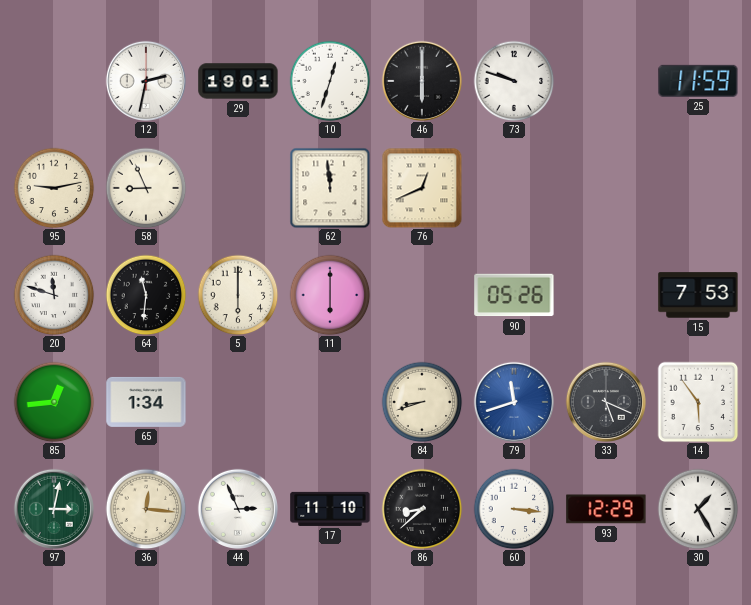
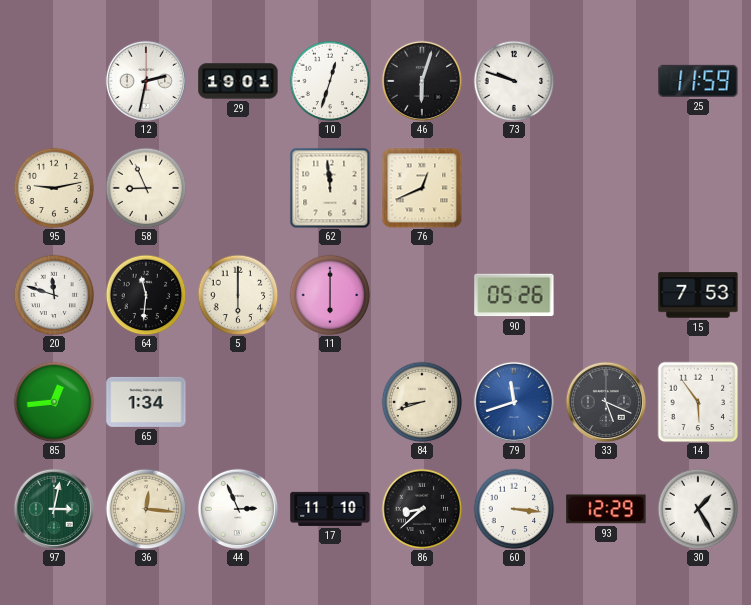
46: 6:00 -> 6:03 (421, 80)
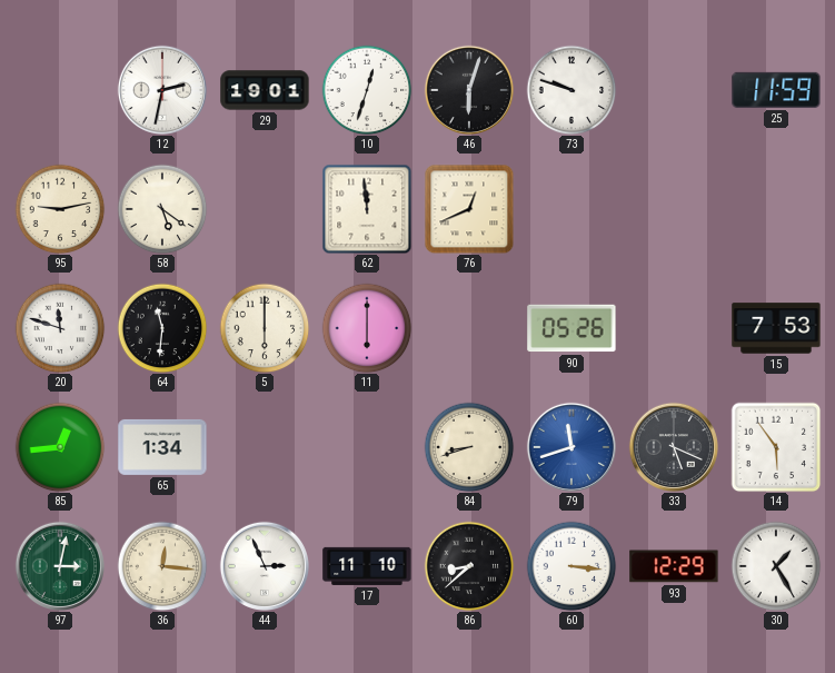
58: 8:56 -> 5:21 (162, 209)
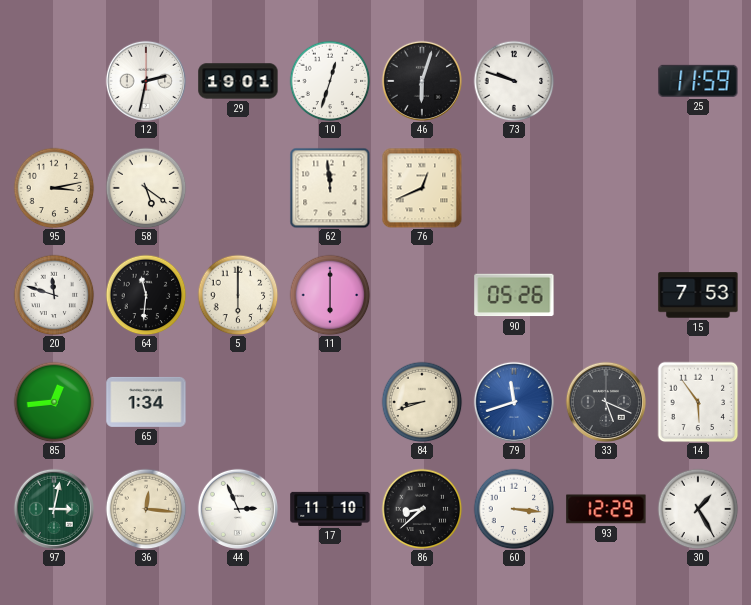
95: 9:13 -> 3:13 (54, 188)
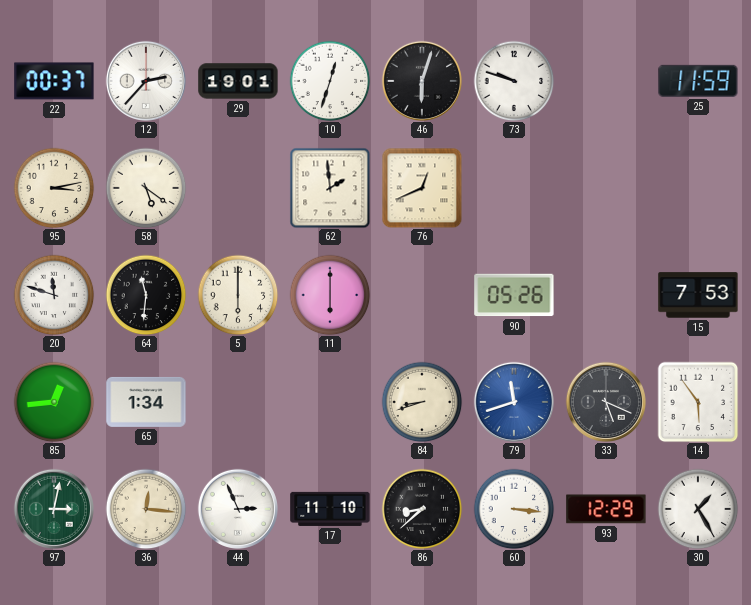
22: none -> 00:37 (54, 81)
12: 2:32 -> 2:37 (145, 80)
62: 11:59 -> 1:59 (330, 188)
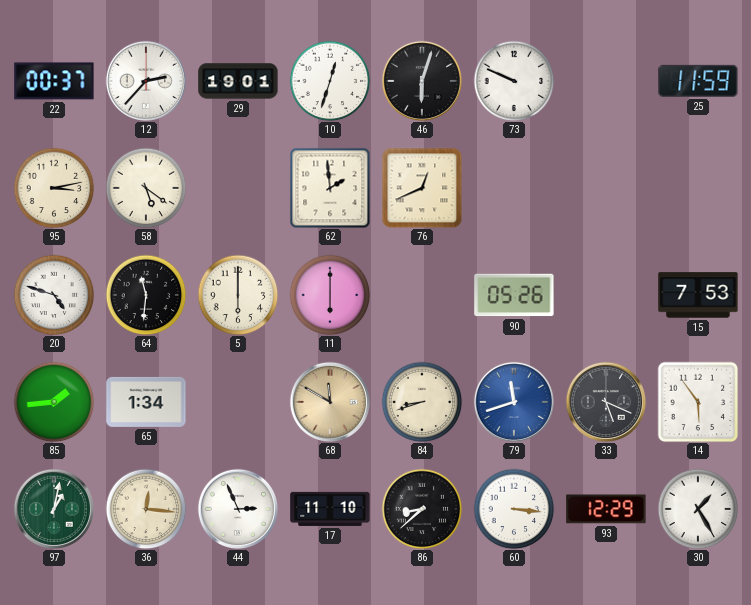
73: 9:48 -> 9:49 (514, 81)
20: 11:48 -> 4:48 (54, 295)
85: 12:44 -> 1:44 (54, 402)
68: none -> 11:50 (329, 401)
97: 3:02 -> 1:02 (53, 508)
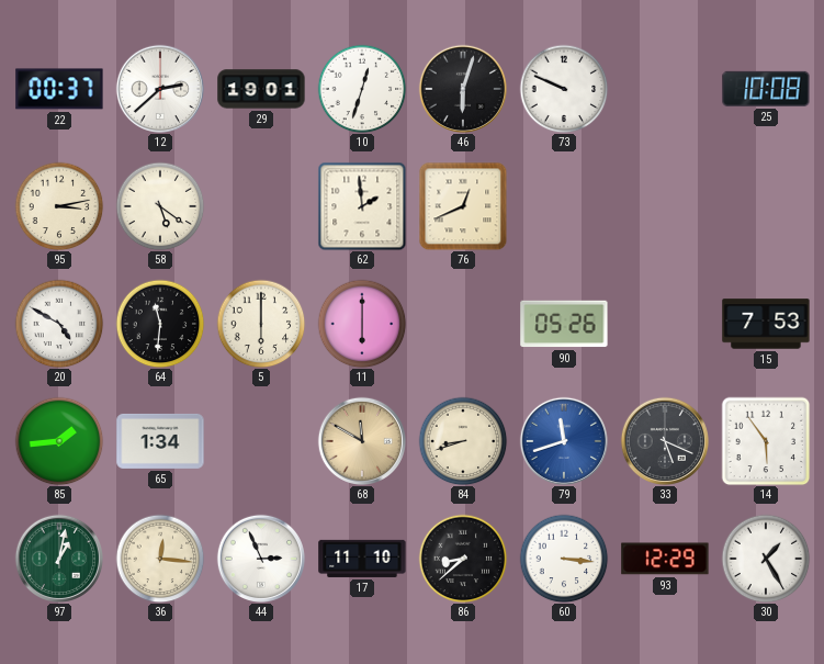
12: 2:37 -> 2:38 (159, 88)
25: 11:59 -> 10:08 (766, 89)
20: 4:48 -> 4:50 (59, 324)
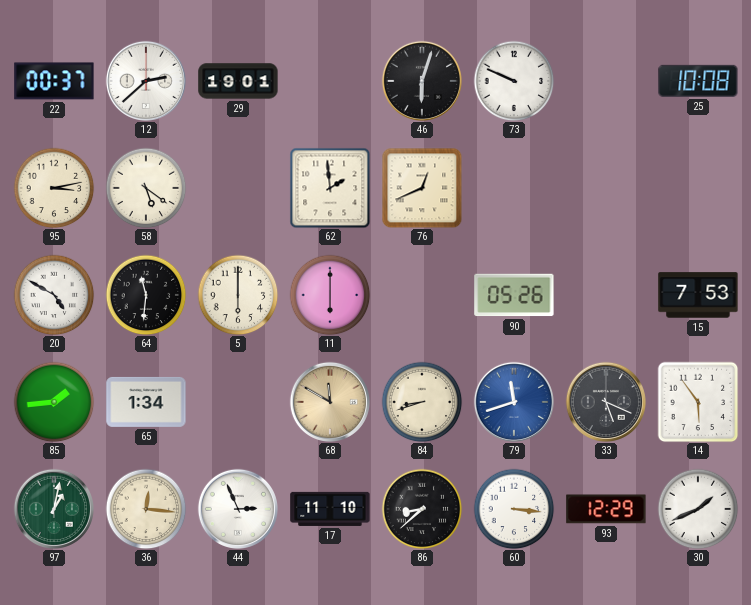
10: 12:33 -> none (362, 89)
30: 1:25 -> 1:41 (698, 509)
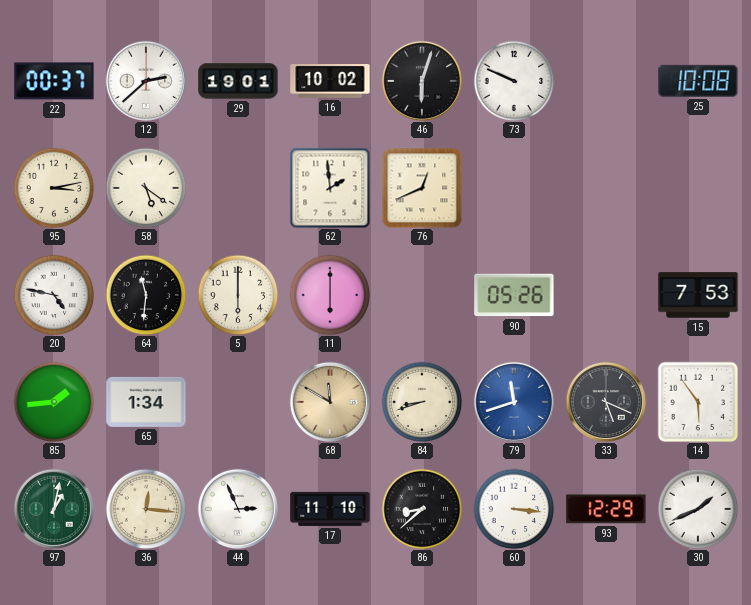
16: none -> 10:02 (330, 82)
20: 4:50 -> 4:47 (54, 295)
